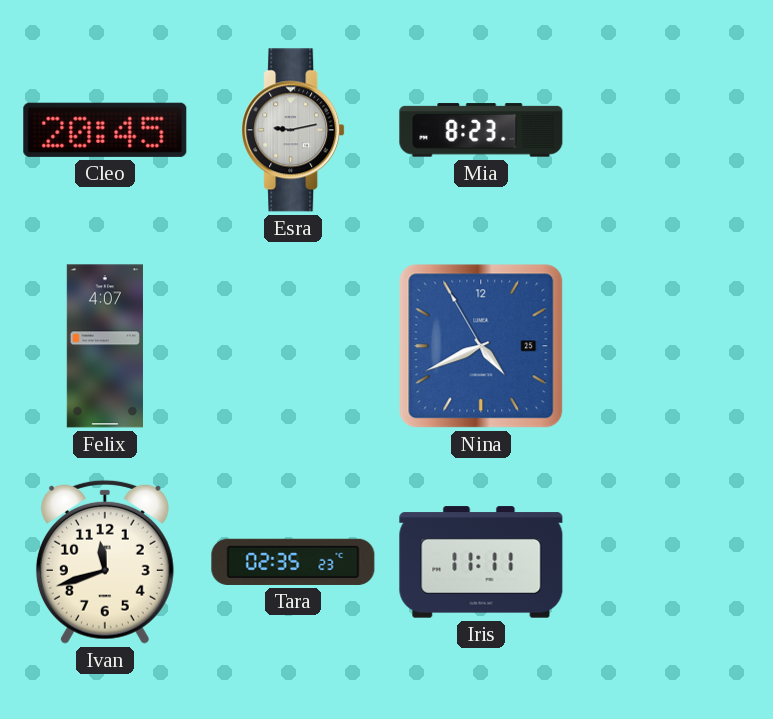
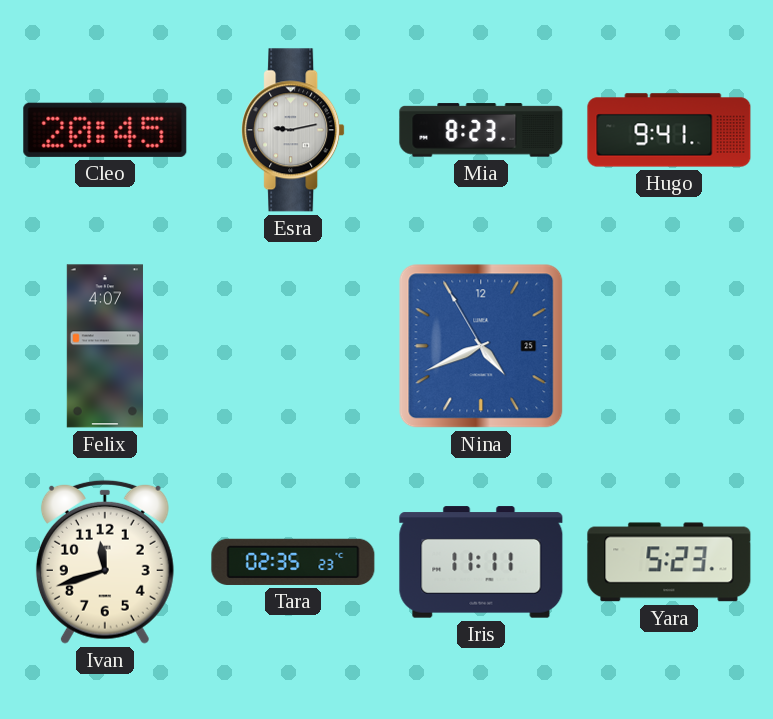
Hugo: none -> 9:41 (669, 130)
Yara: none -> 5:23 (669, 562)
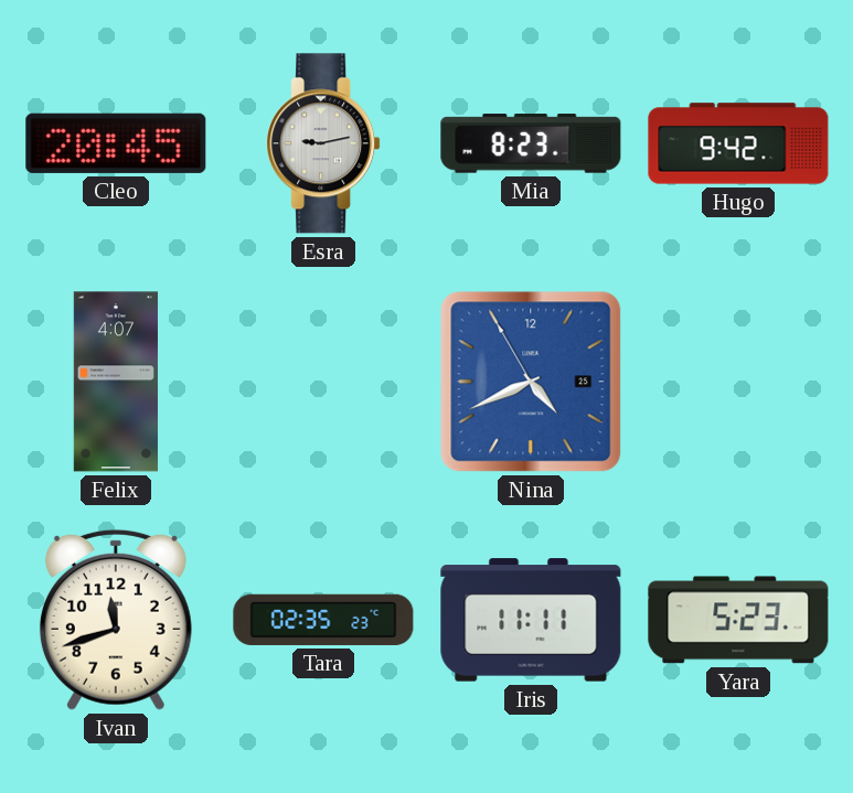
Hugo: 9:41 -> 9:42 (738, 143)
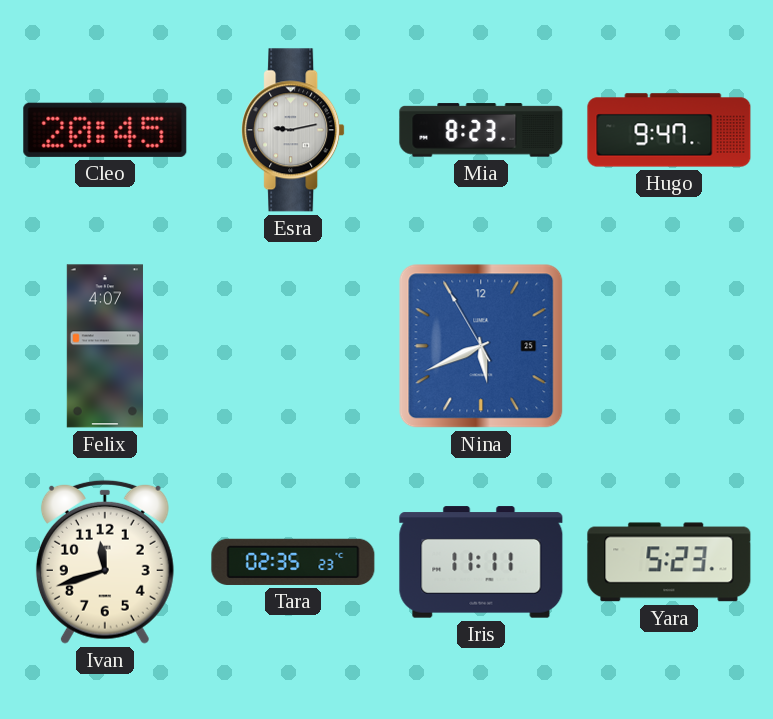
Hugo: 9:42 -> 9:47 (669, 130)
Nina: 4:40 -> 5:40 (481, 346)
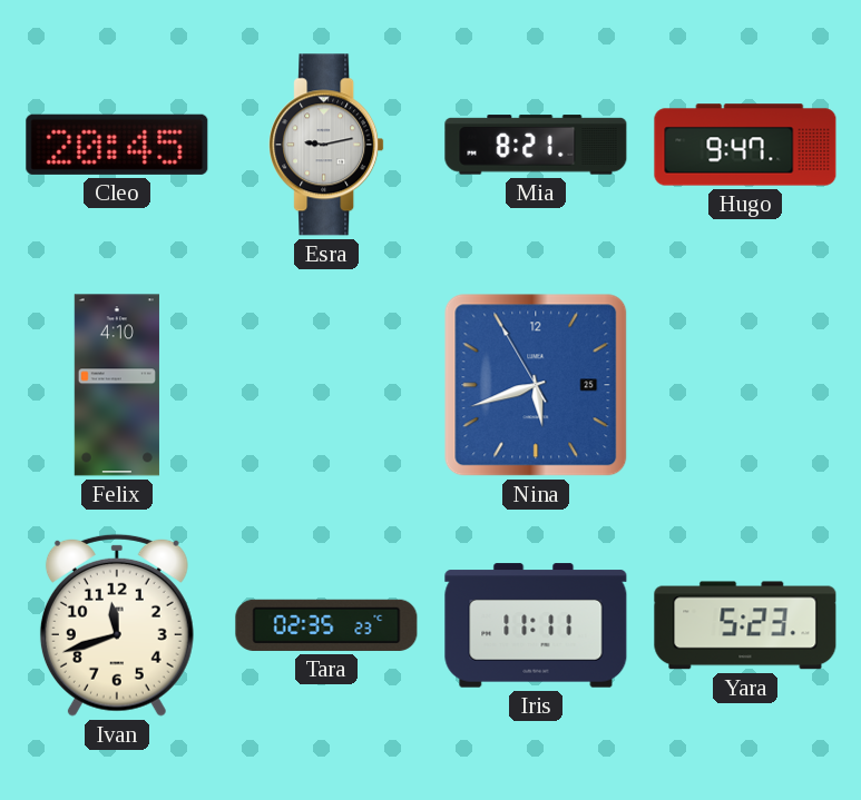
Mia: 8:23 -> 8:21 (536, 145)
Felix: 4:07 -> 4:10 (117, 385)
Nina: 5:40 -> 5:41 (536, 385)
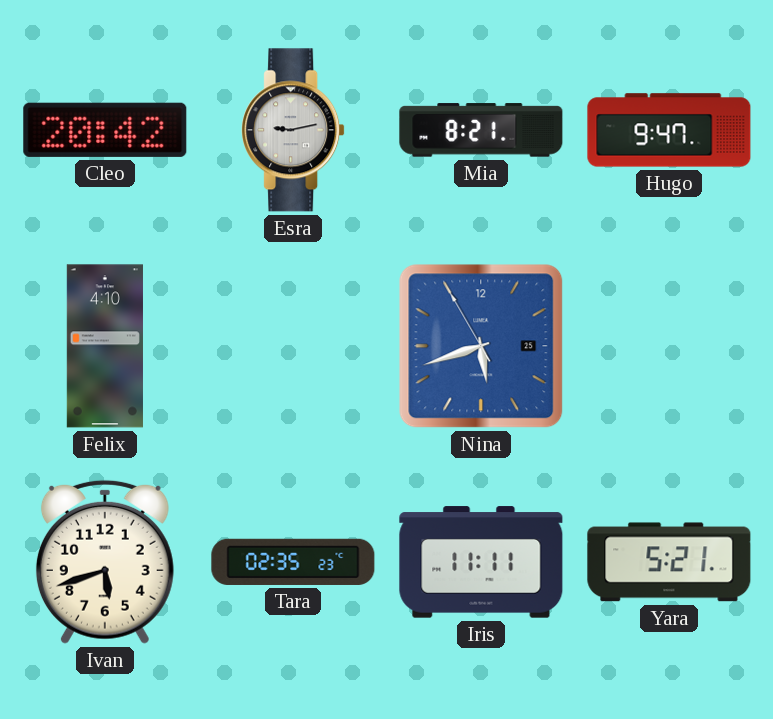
Cleo: 20:45 -> 20:42 (105, 130)
Ivan: 11:42 -> 5:42 (105, 562)
Yara: 5:23 -> 5:21 (669, 562)
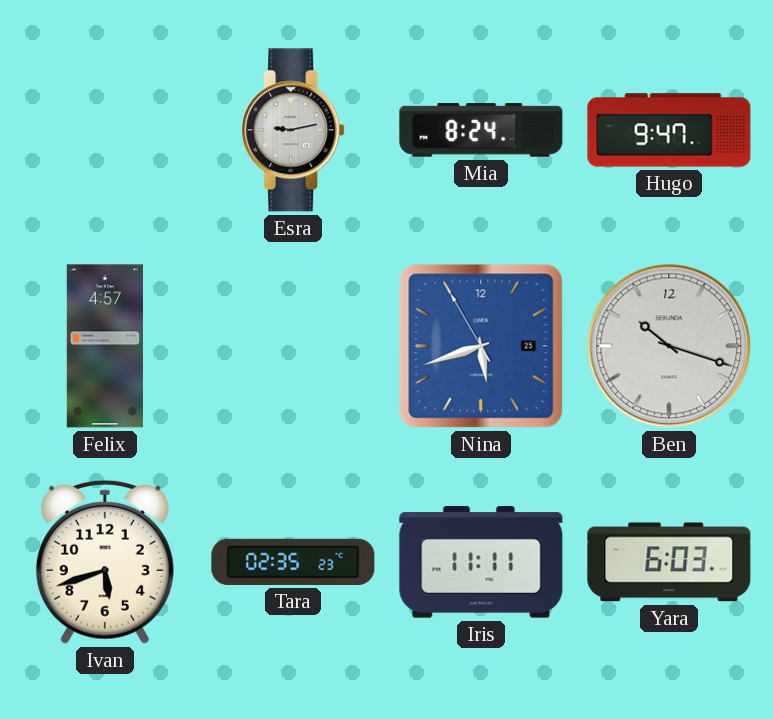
Cleo: 20:42 -> none (105, 130)
Mia: 8:21 -> 8:24 (481, 130)
Felix: 4:10 -> 4:57 (105, 346)
Ben: none -> 10:18 (669, 346)
Yara: 5:21 -> 6:03 (669, 562)
